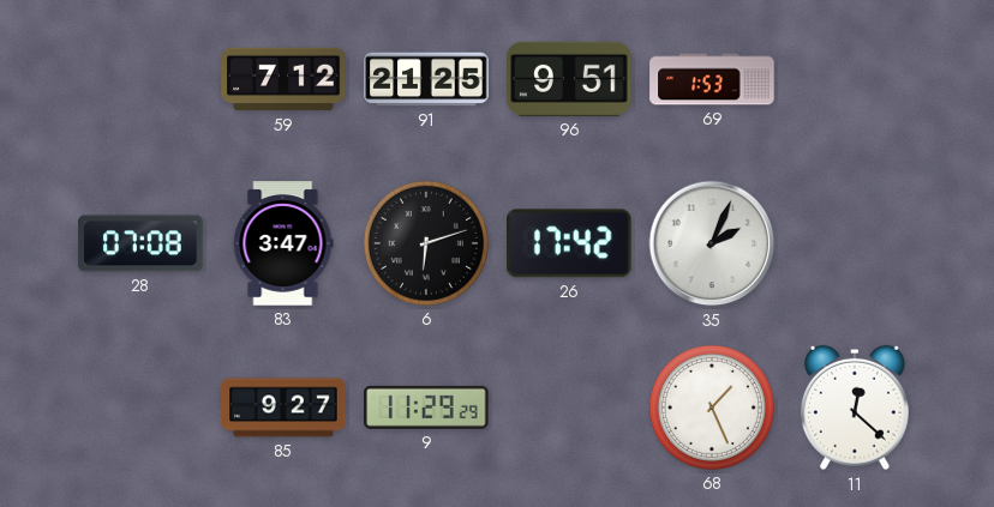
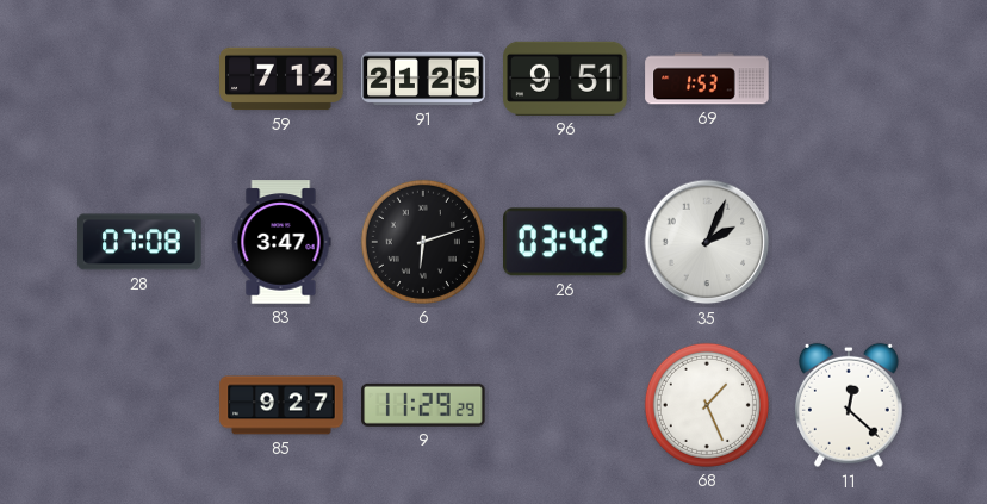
26: 17:42 -> 03:42 (566, 242)
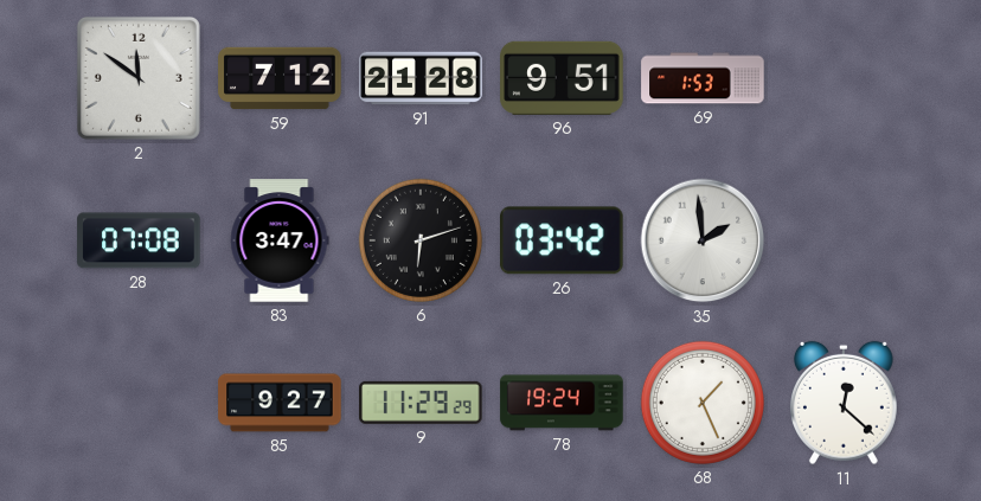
2: none -> 11:51 (139, 78)
91: 21:25 -> 21:28 (421, 78)
35: 2:04 -> 1:59 (703, 240)
78: none -> 19:24 (562, 403)
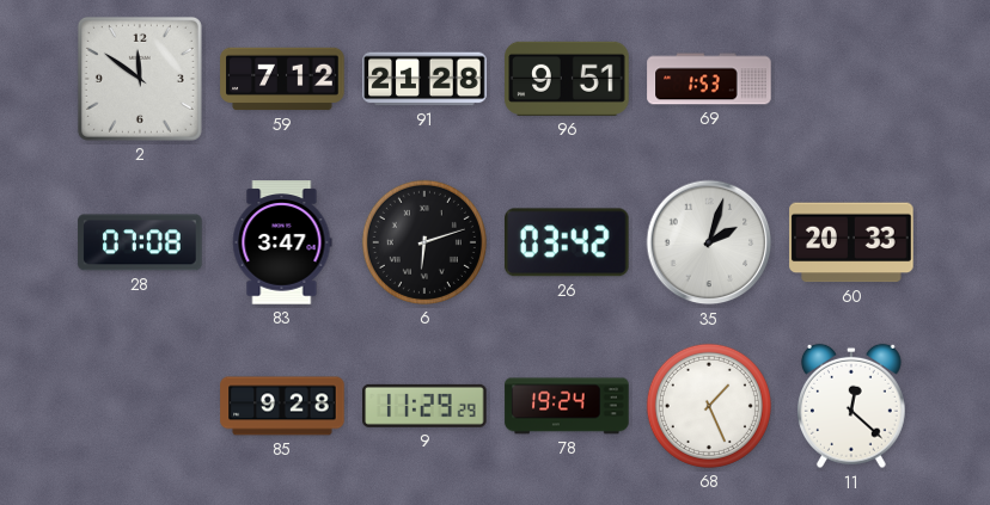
35: 1:59 -> 2:03 (709, 242)
60: none -> 20:33 (851, 242)
85: 9:27 -> 9:28 (282, 406)
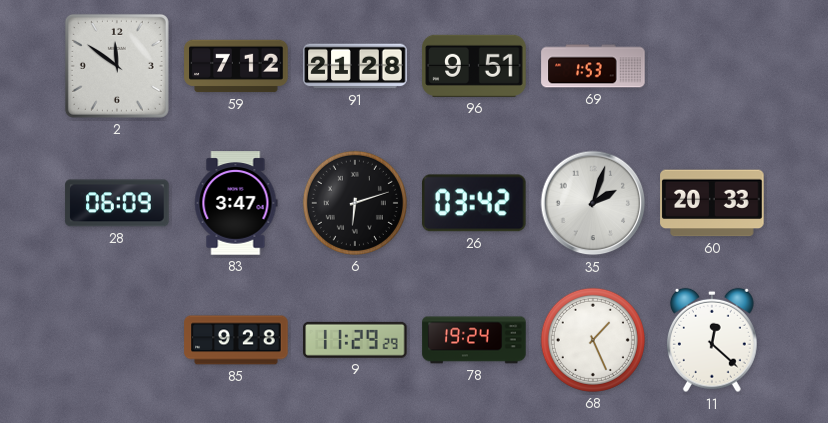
28: 07:08 -> 06:09 (117, 203)
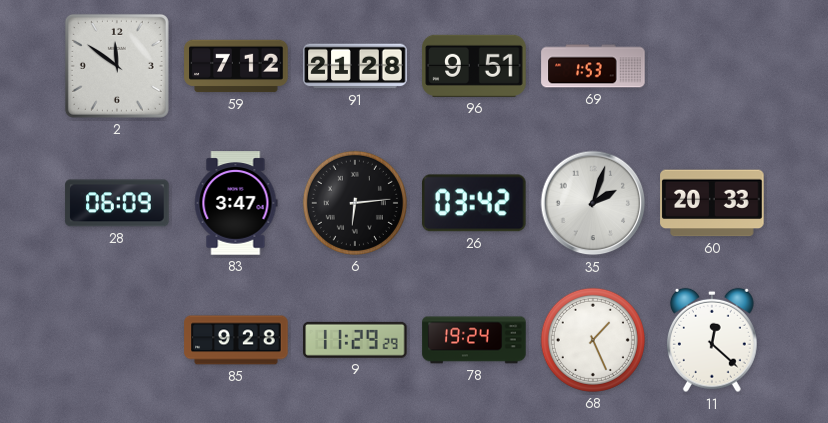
6: 6:12 -> 6:14 (355, 203)
